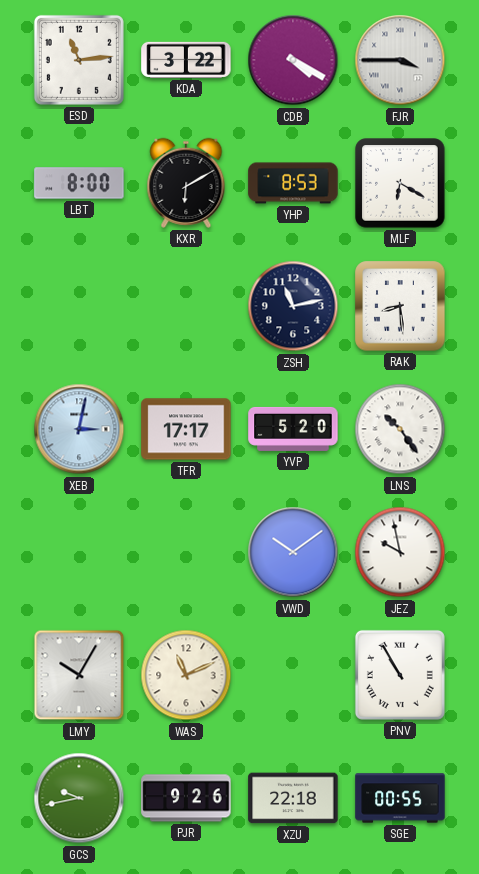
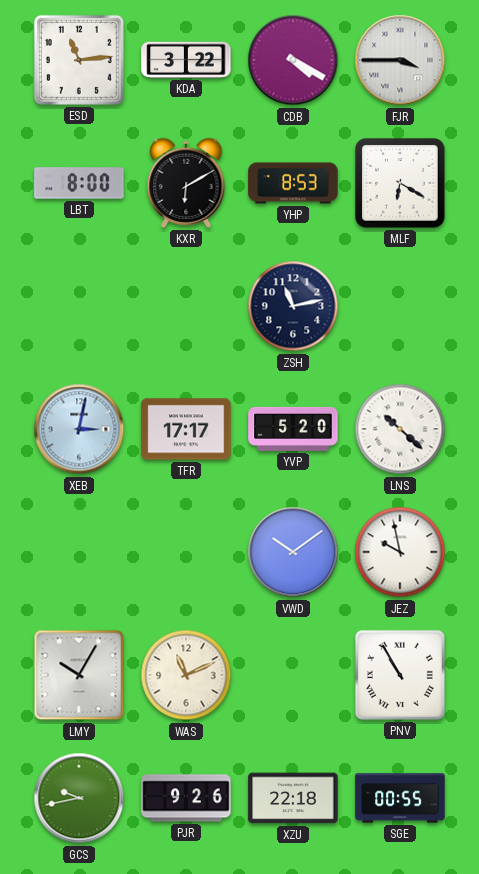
RAK: 8:29 -> none (400, 306)
LNS: 10:24 -> 10:22 (400, 429)
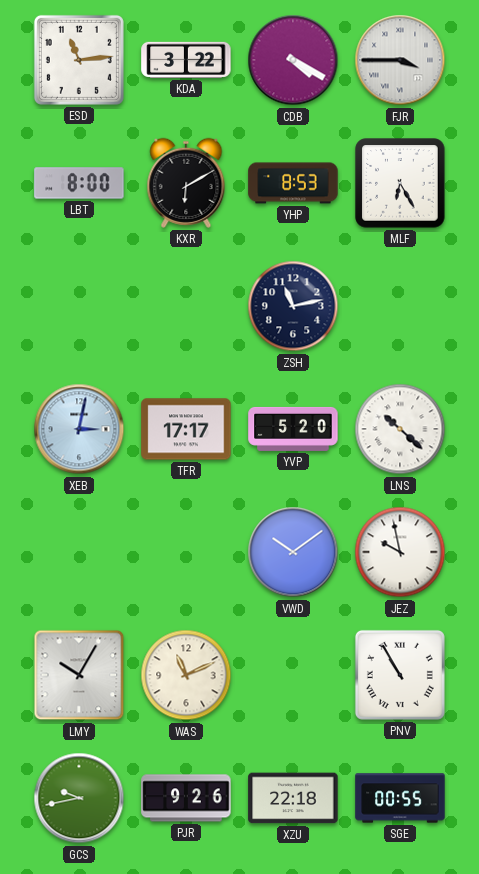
MLF: 6:20 -> 6:25 (400, 183)
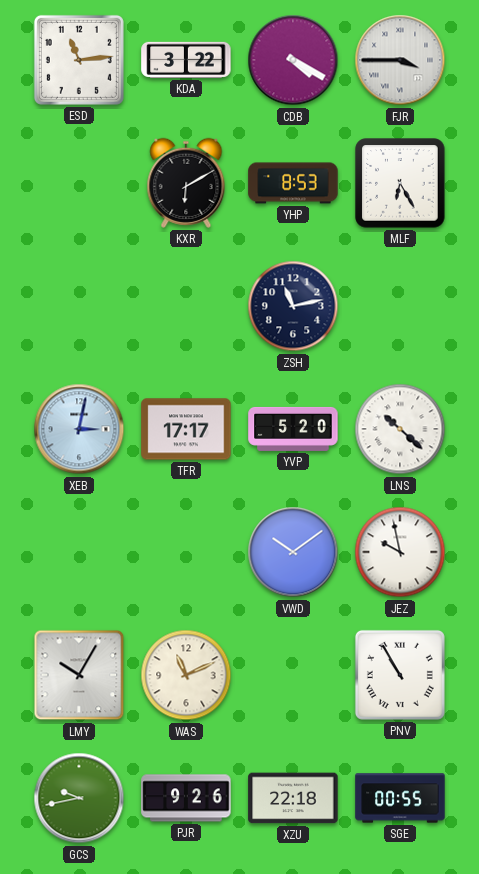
LBT: 8:00 -> none (79, 183)
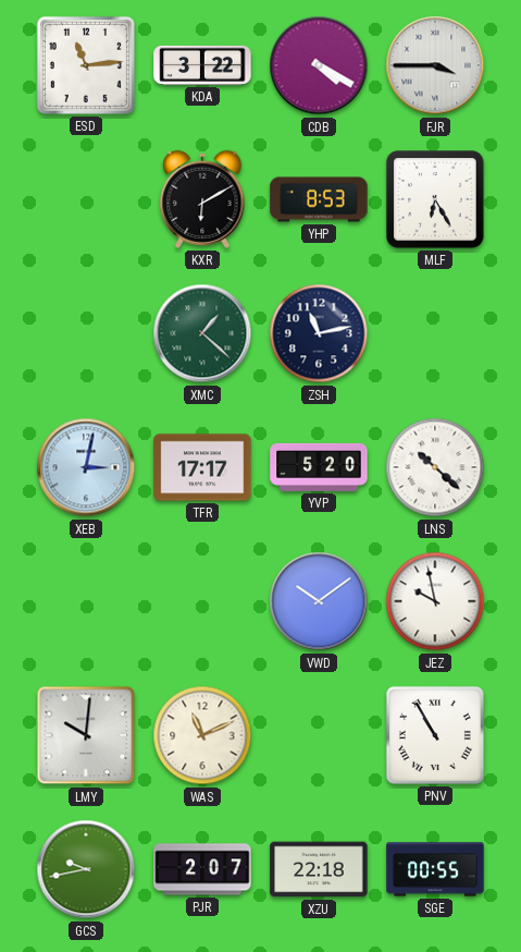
XMC: none -> 1:22 (202, 333)
LMY: 10:05 -> 10:01 (86, 735)
PJR: 9:26 -> 2:07 (202, 869)
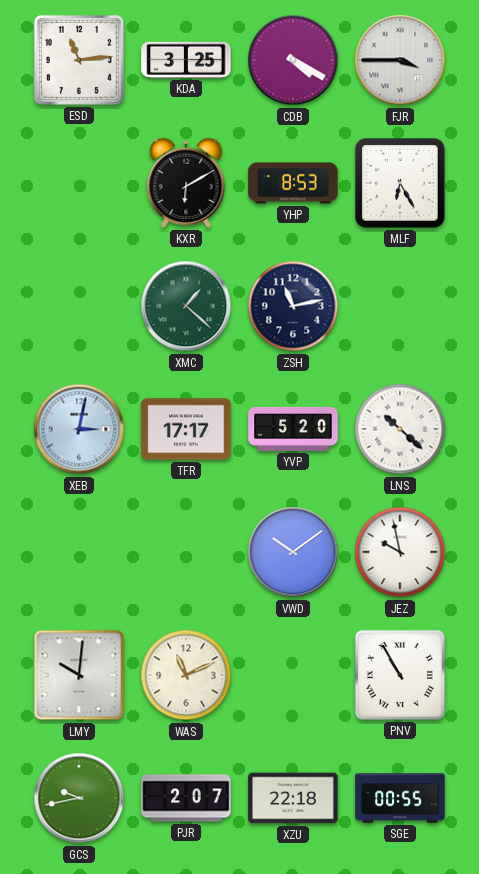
KDA: 3:22 -> 3:25 (186, 60)
